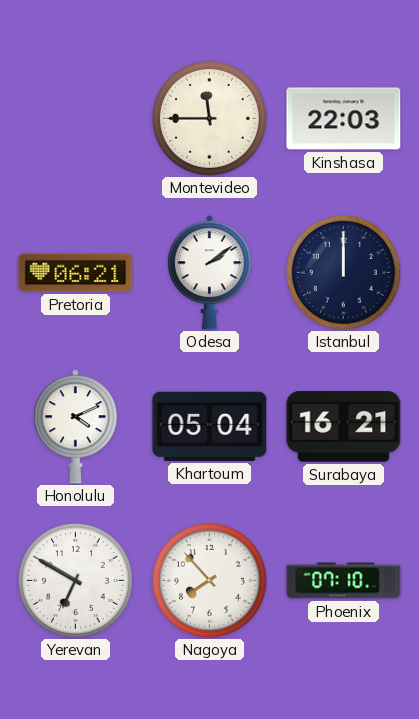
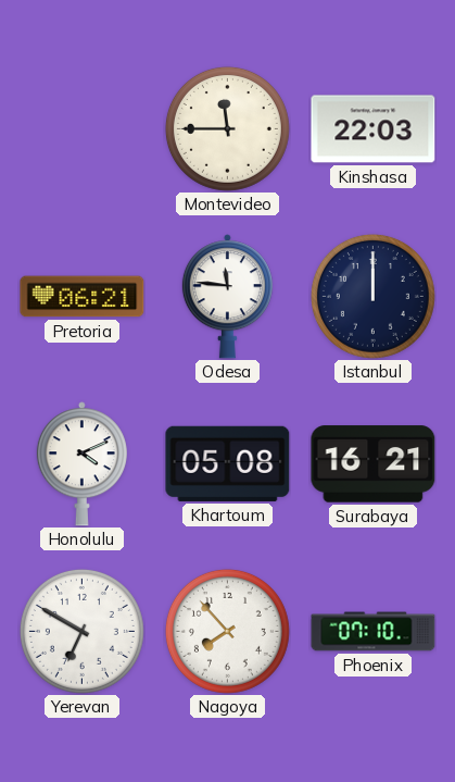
Odesa: 2:09 -> 11:46 (227, 297)
Khartoum: 05:04 -> 05:08 (228, 463)
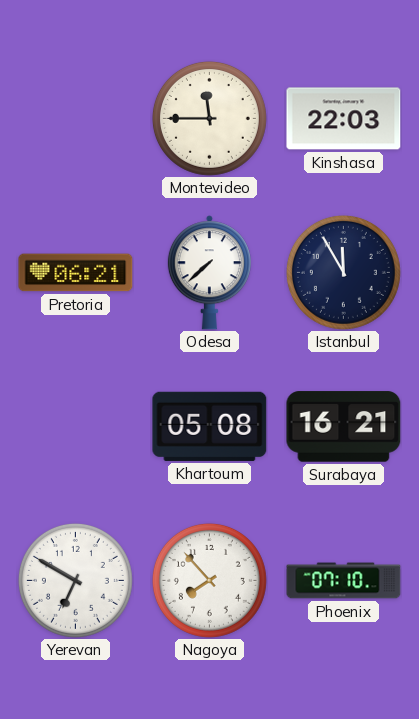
Odesa: 11:46 -> 7:38 (209, 273)
Istanbul: 12:00 -> 11:55 (343, 272)
Honolulu: 4:11 -> none (81, 464)
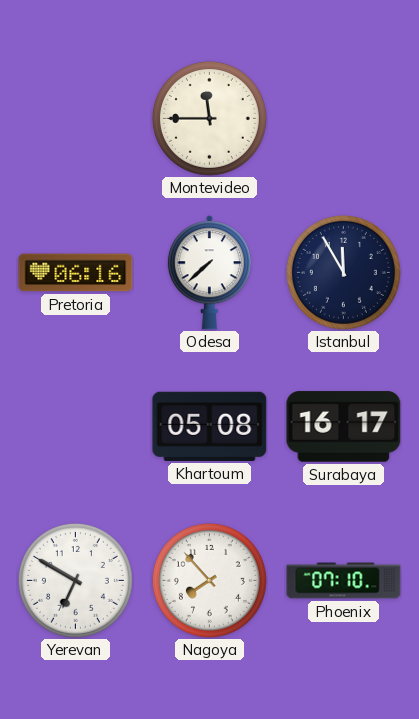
Kinshasa: 22:03 -> none (344, 119)
Pretoria: 06:21 -> 06:16 (76, 273)
Surabaya: 16:21 -> 16:17 (344, 427)
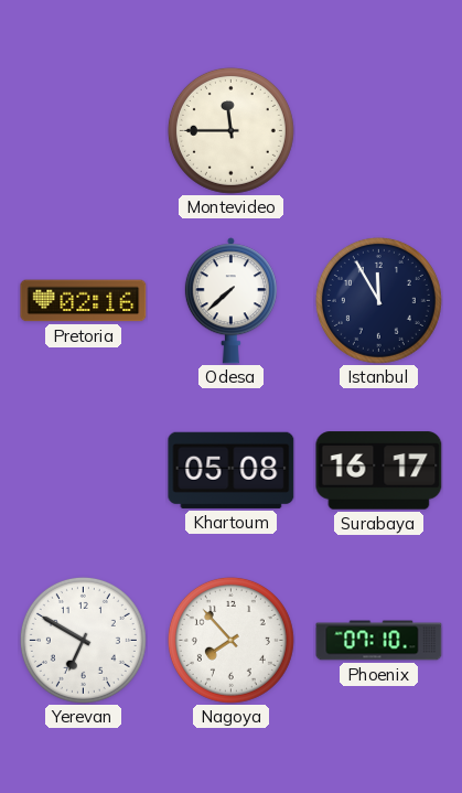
Pretoria: 06:16 -> 02:16 (84, 301)
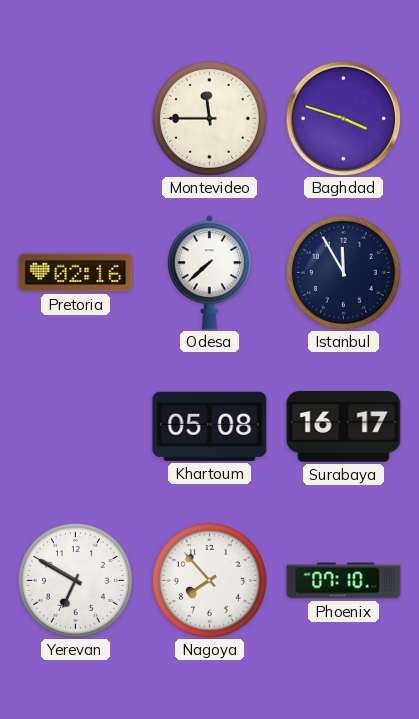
Baghdad: none -> 3:48 (343, 118)
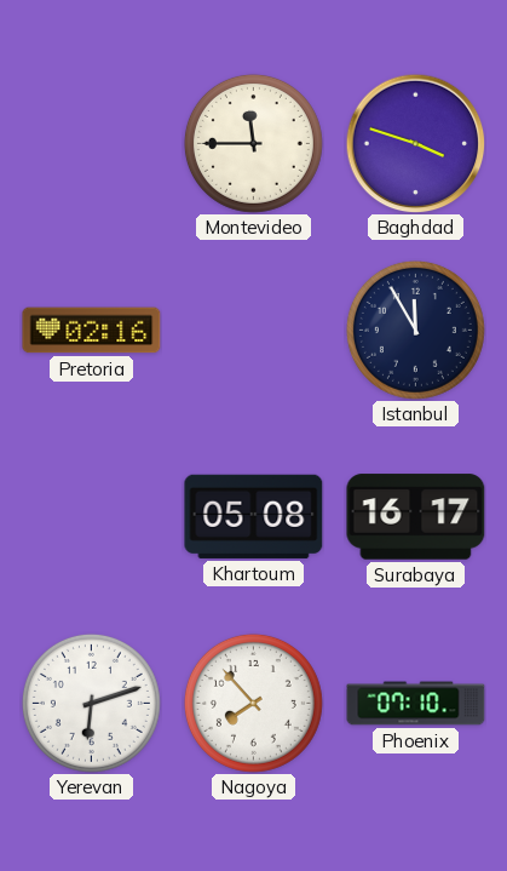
Odesa: 7:38 -> none (209, 273)
Yerevan: 6:50 -> 6:12 (91, 703)
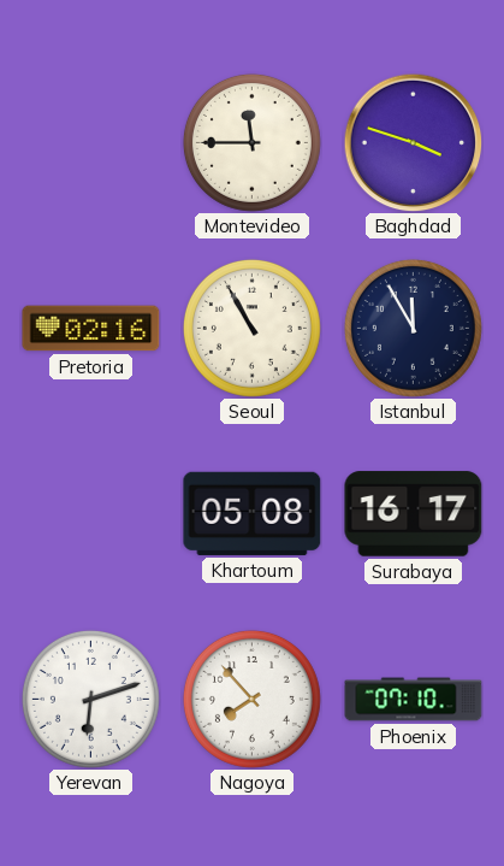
Seoul: none -> 10:55 (251, 328)
